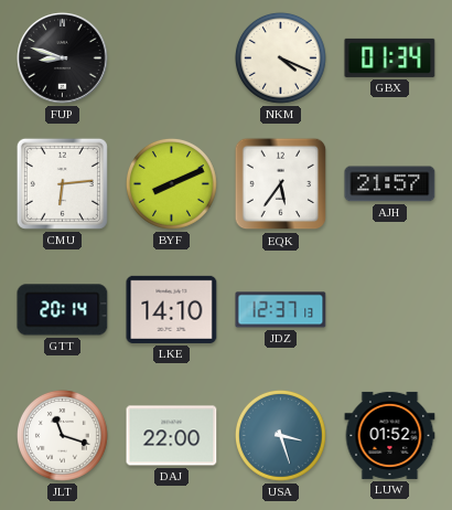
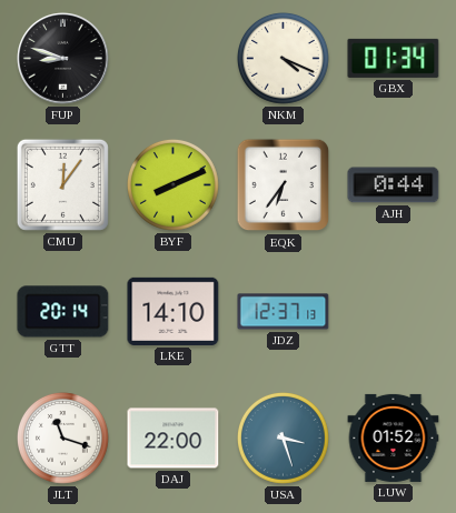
CMU: 6:14 -> 12:06 (62, 184)
EQK: 5:36 -> 6:36 (284, 185)
AJH: 21:57 -> 0:44 (394, 185)
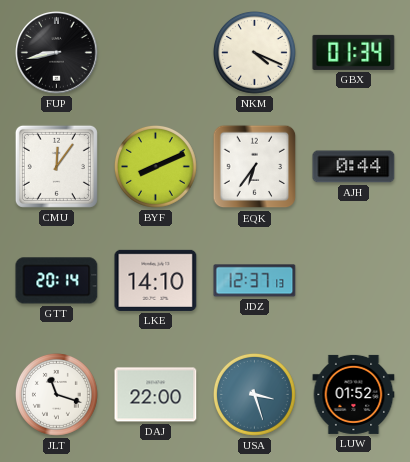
FUP: 8:48 -> 8:43 (57, 53)
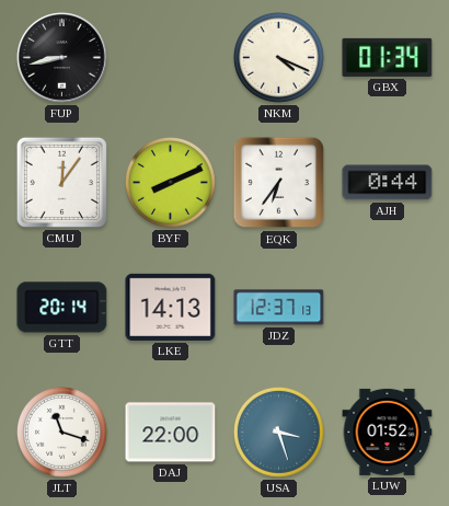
LKE: 14:10 -> 14:13 (171, 307)
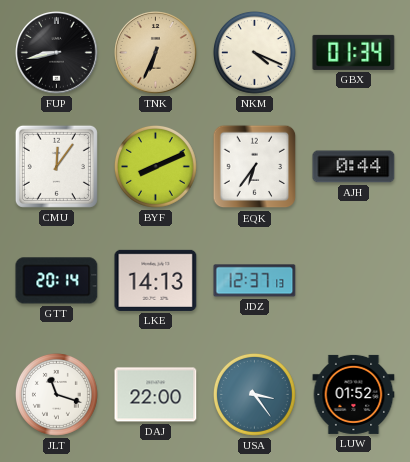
TNK: none -> 6:34 (156, 53)
USA: 3:27 -> 3:24 (254, 394)
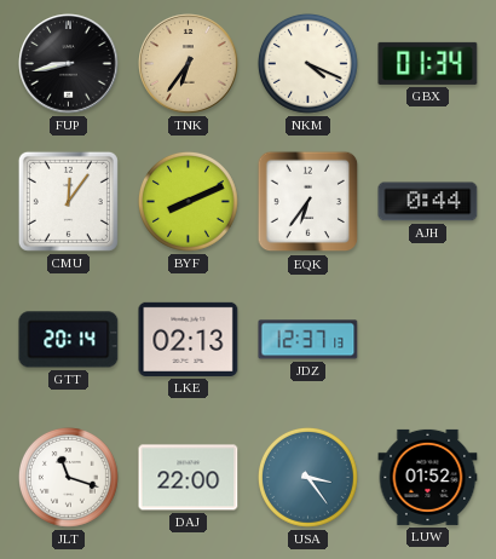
TNK: 6:34 -> 6:36 (189, 64)
LKE: 14:13 -> 02:13 (189, 339)
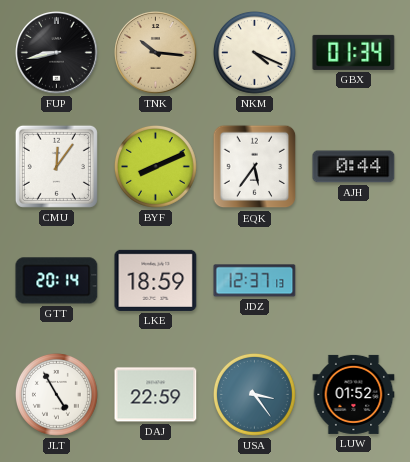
TNK: 6:36 -> 10:16 (156, 53)
EQK: 6:36 -> 5:36 (255, 167)
LKE: 02:13 -> 18:59 (156, 280)
JLT: 11:18 -> 4:55 (56, 394)
DAJ: 22:00 -> 22:59 (156, 395)
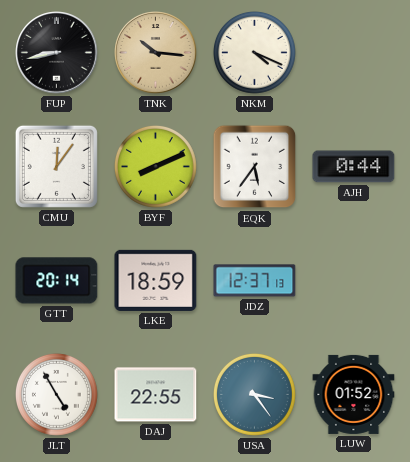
GBX: 01:34 -> none (354, 52)
DAJ: 22:59 -> 22:55 (156, 395)
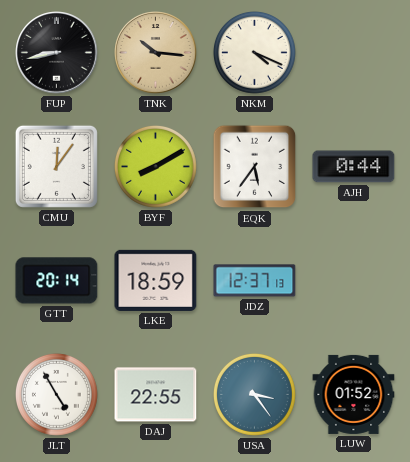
BYF: 8:11 -> 8:10 (155, 166)
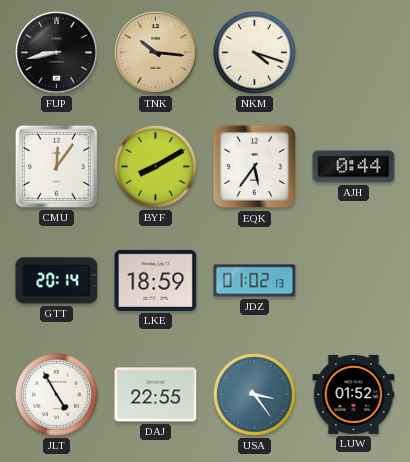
NKM: 4:19 -> 4:18 (254, 52)
JDZ: 12:37 -> 01:02 (255, 281)
